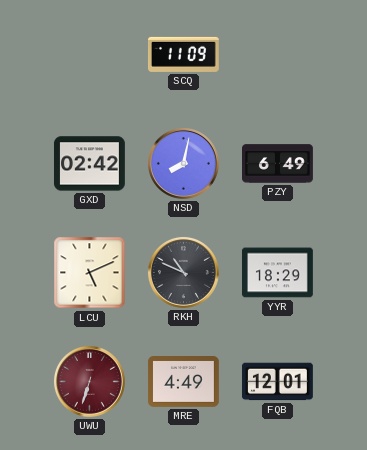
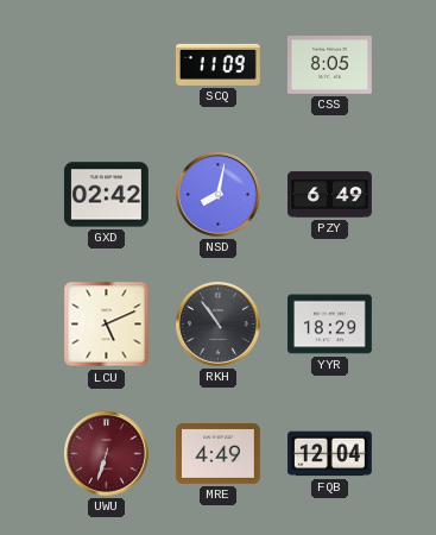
CSS: none -> 8:05 (330, 65)
RKH: 10:49 -> 10:54 (217, 325)
FQB: 12:01 -> 12:04 (329, 454)
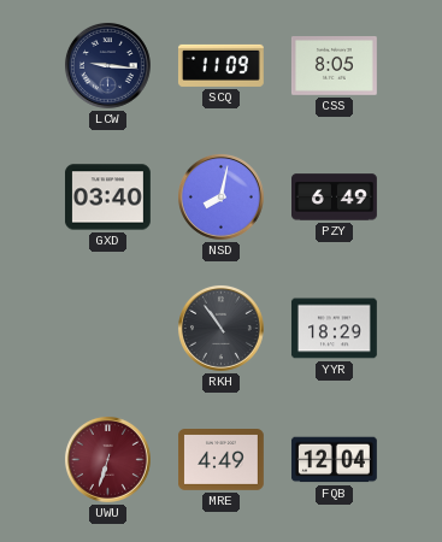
LCW: none -> 9:16 (107, 66)
GXD: 02:42 -> 03:40 (107, 198)
LCU: 5:11 -> none (107, 325)
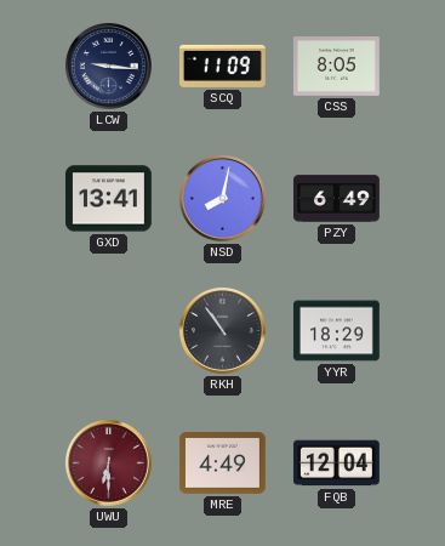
GXD: 03:40 -> 13:41 (108, 199)
UWU: 6:33 -> 6:30 (108, 463)
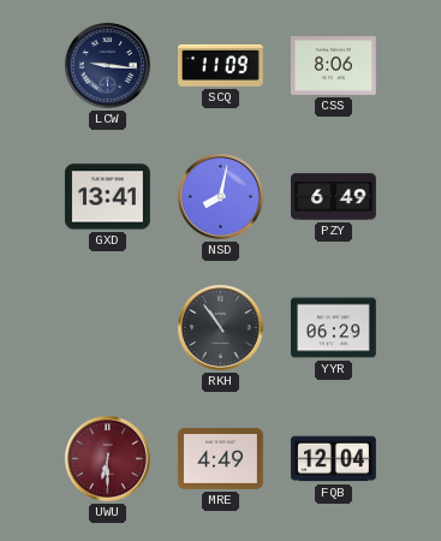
CSS: 8:05 -> 8:06 (334, 66)
YYR: 18:29 -> 06:29 (333, 328)
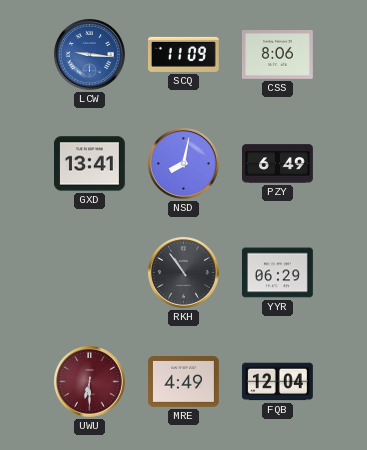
LCW dial: navy -> blue (89, 55)
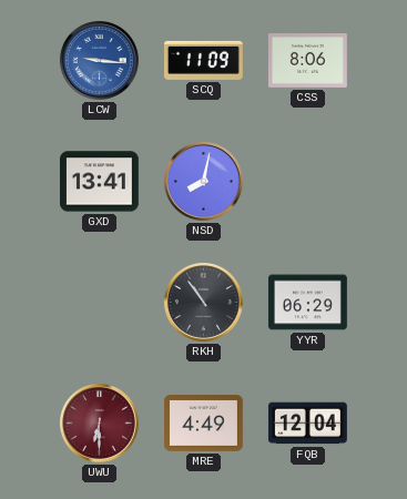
PZY: 6:49 -> none (278, 164)
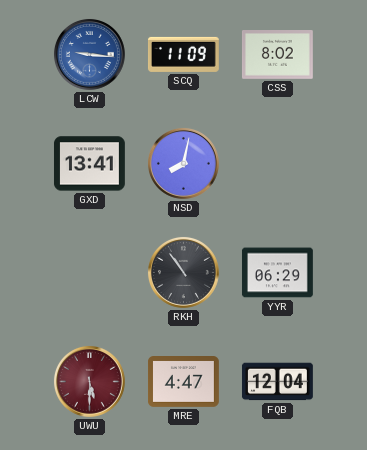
CSS: 8:06 -> 8:02 (278, 55)
UWU: 6:30 -> 5:30 (89, 382)
MRE: 4:49 -> 4:47 (184, 382)
